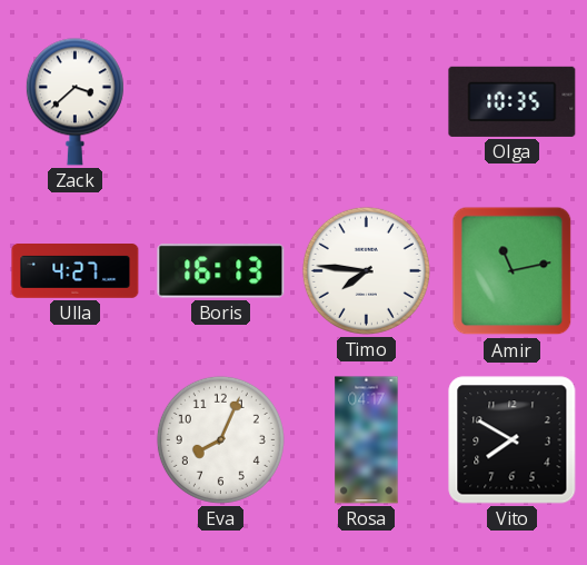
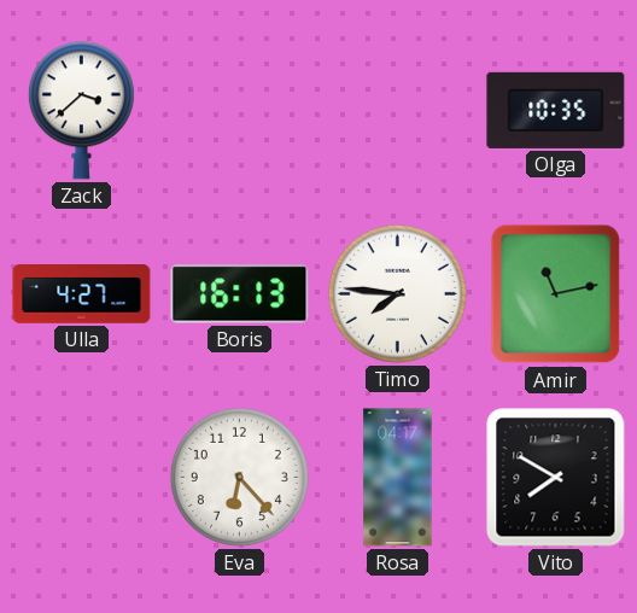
Eva: 8:04 -> 6:23 (239, 477)
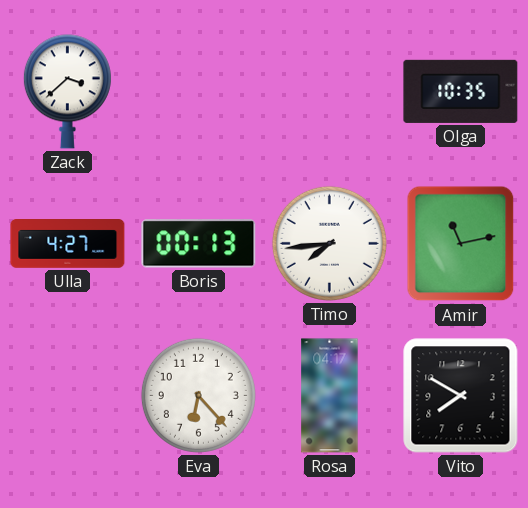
Boris: 16:13 -> 00:13 (199, 244)
Timo: 7:46 -> 7:44 (329, 243)
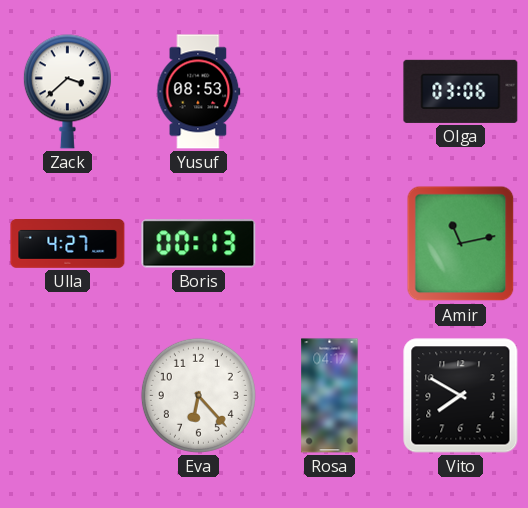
Yusuf: none -> 08:53 (199, 92)
Olga: 10:35 -> 03:06 (461, 91)
Timo: 7:44 -> none (329, 243)
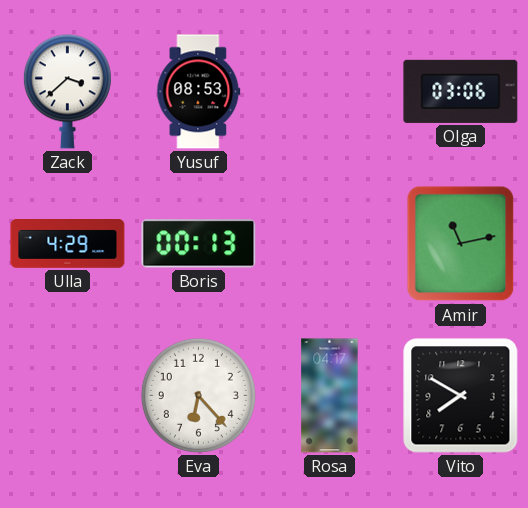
Ulla: 4:27 -> 4:29 (68, 244)
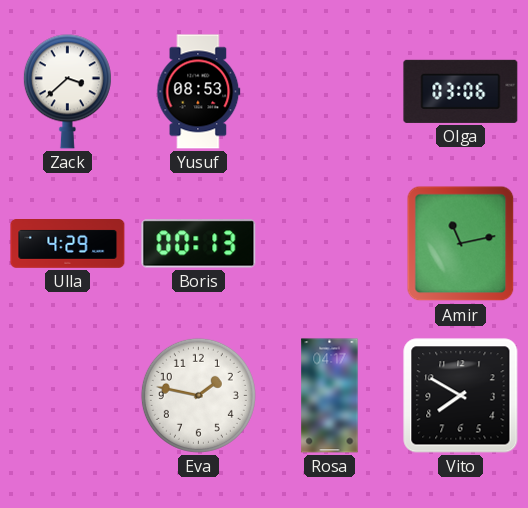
Eva: 6:23 -> 1:47 (198, 395)
